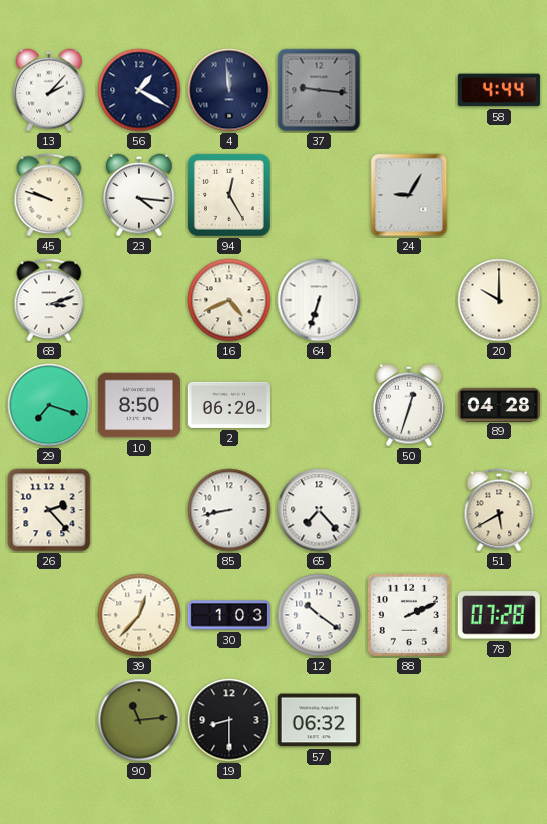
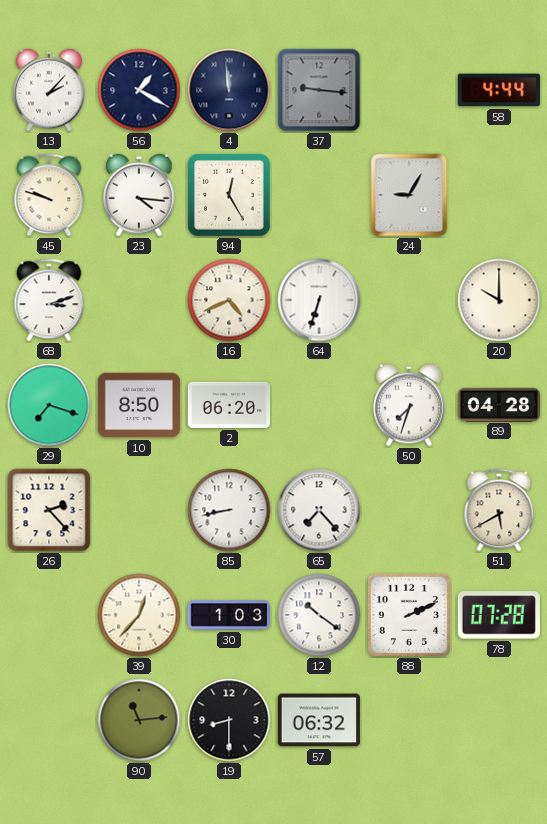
50: 12:33 -> 7:33 (409, 405)
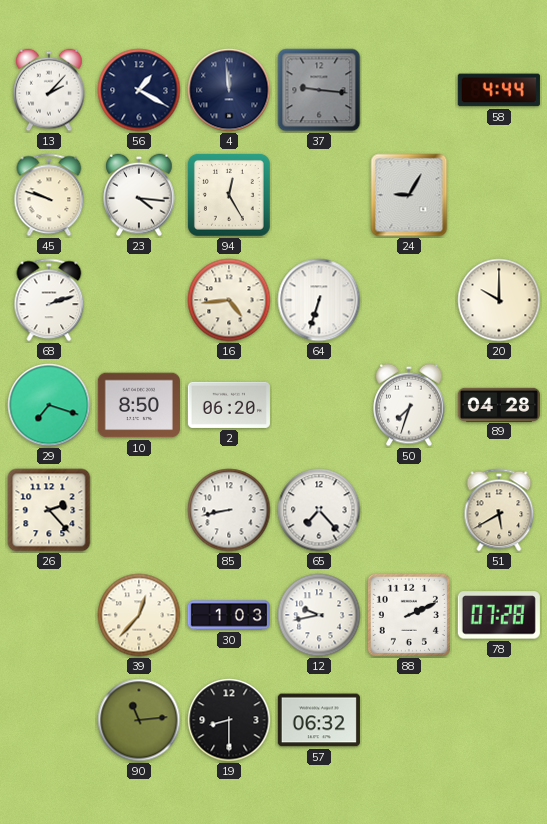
68: 3:12 -> 2:12 (49, 300)
16: 4:41 -> 4:44 (229, 300)
12: 10:21 -> 9:43 (319, 615)
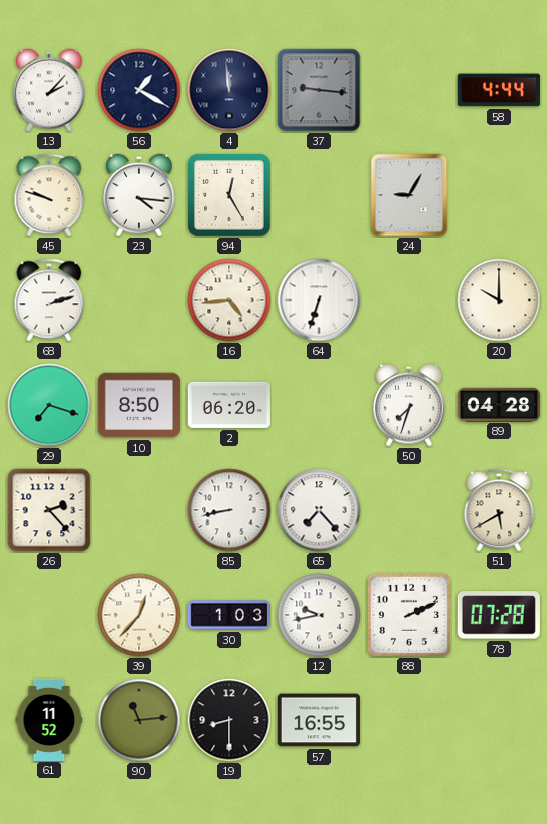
61: none -> 11:52 (49, 719)
57: 06:32 -> 16:55 (319, 720)
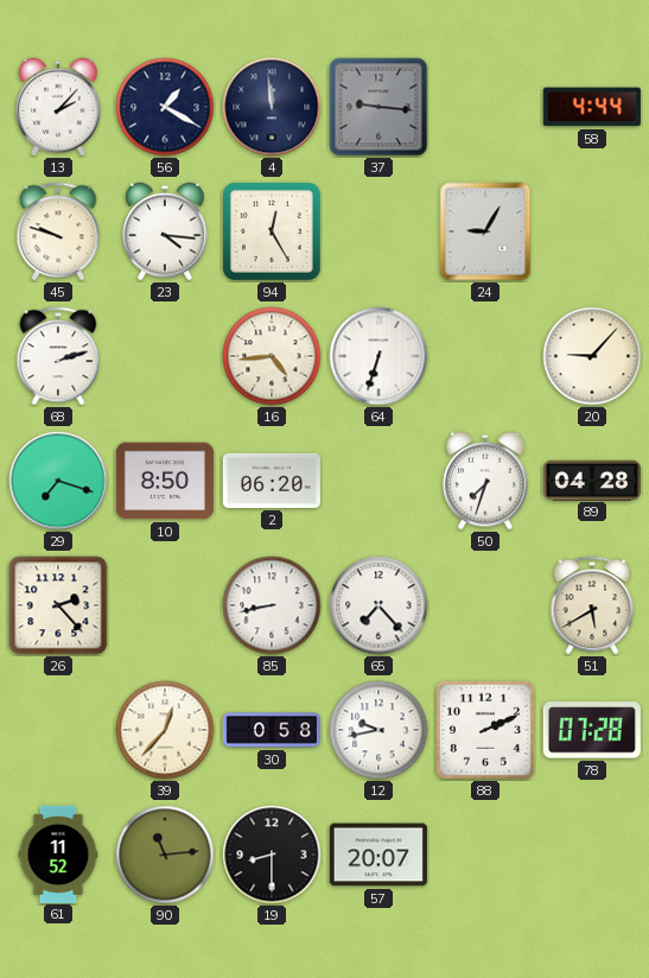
20: 10:00 -> 9:07 (592, 356)
30: 1:03 -> 0:58 (272, 730)
57: 16:55 -> 20:07 (378, 855)
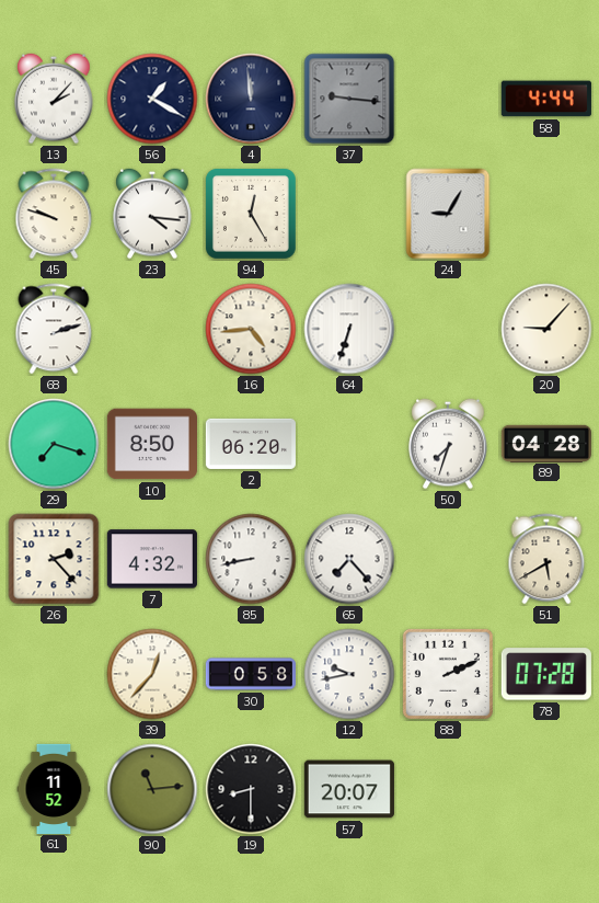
7: none -> 4:32 (152, 559)
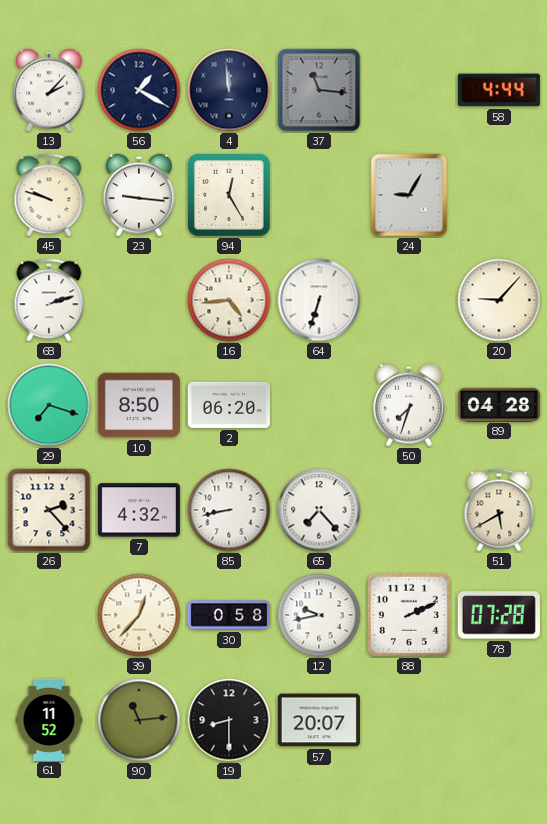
37: 9:16 -> 11:16 (319, 90)
23: 4:16 -> 9:16 (139, 195)
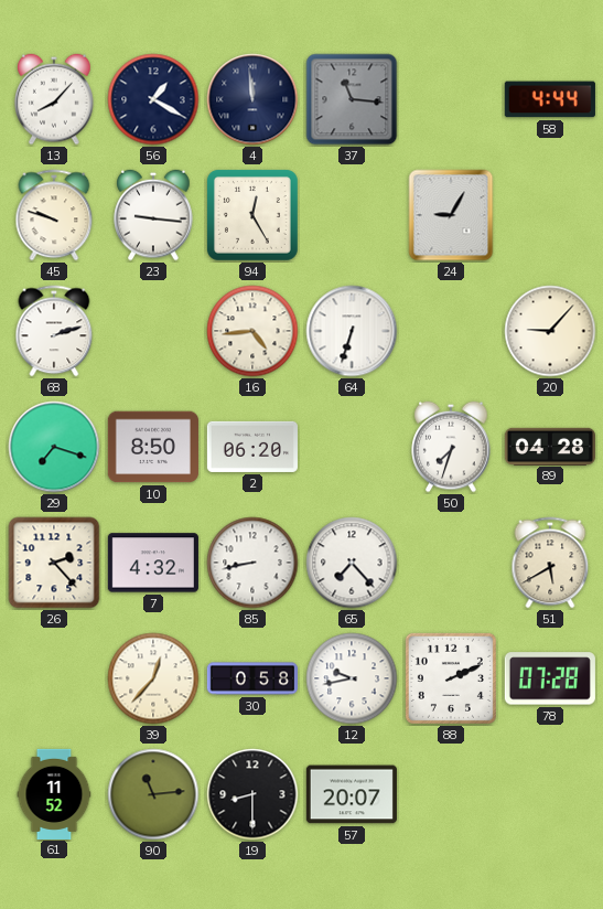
13: 2:07 -> 8:07 (54, 99)
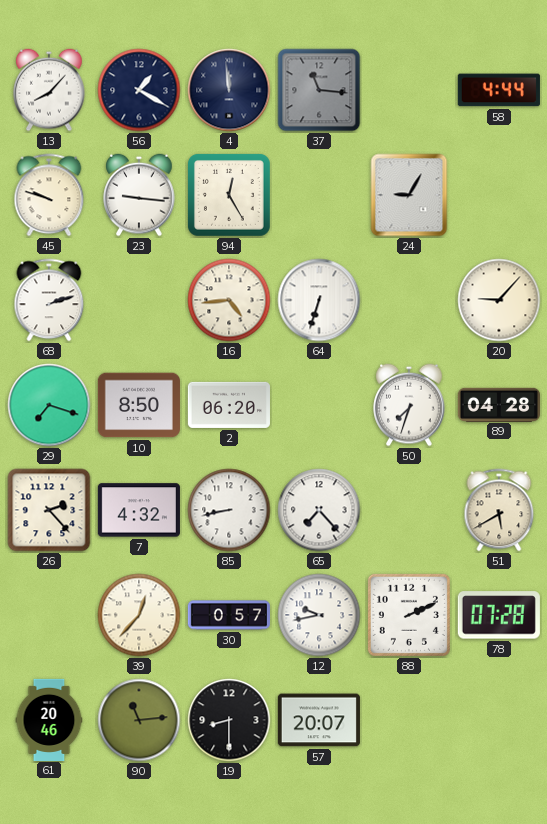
30: 0:58 -> 0:57 (229, 615)
61: 11:52 -> 20:46 (49, 719)
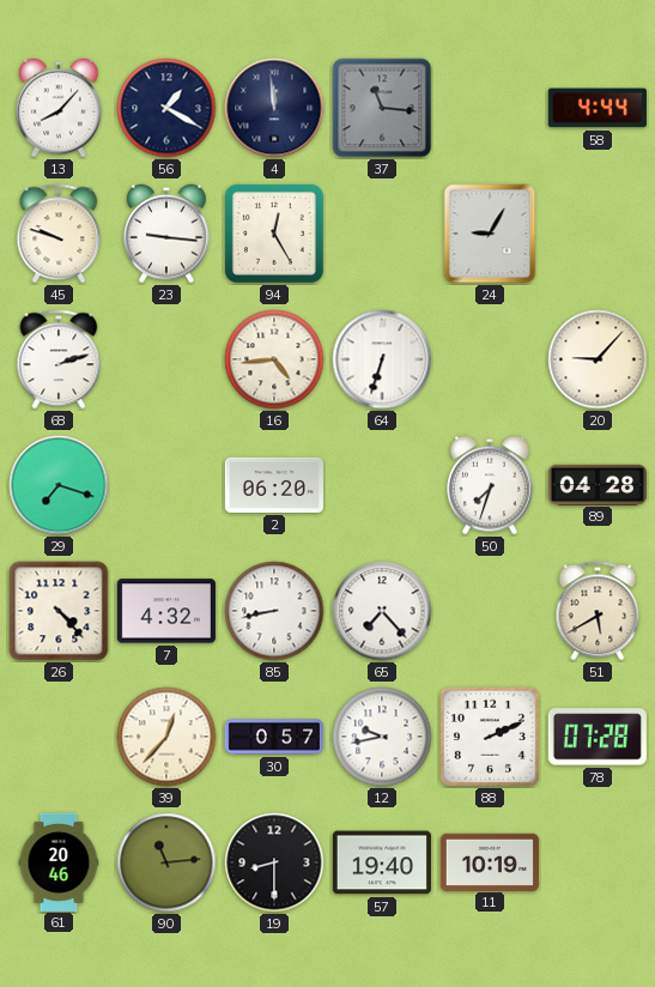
10: 8:50 -> none (139, 405)
26: 2:23 -> 4:23 (59, 611)
57: 20:07 -> 19:40 (382, 862)
11: none -> 10:19 (490, 861)
